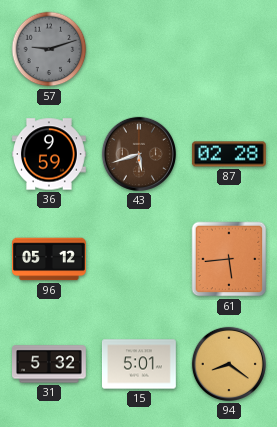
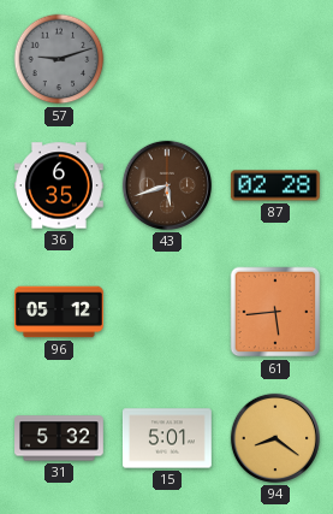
36: 9:59 -> 6:35 (60, 185)
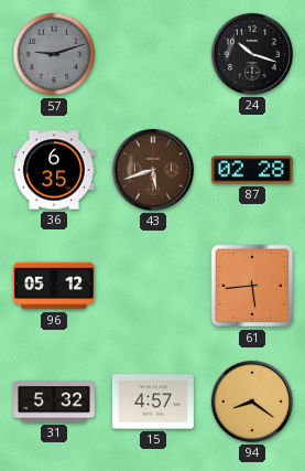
24: none -> 10:18 (252, 54)
15: 5:01 -> 4:57 (153, 402)
